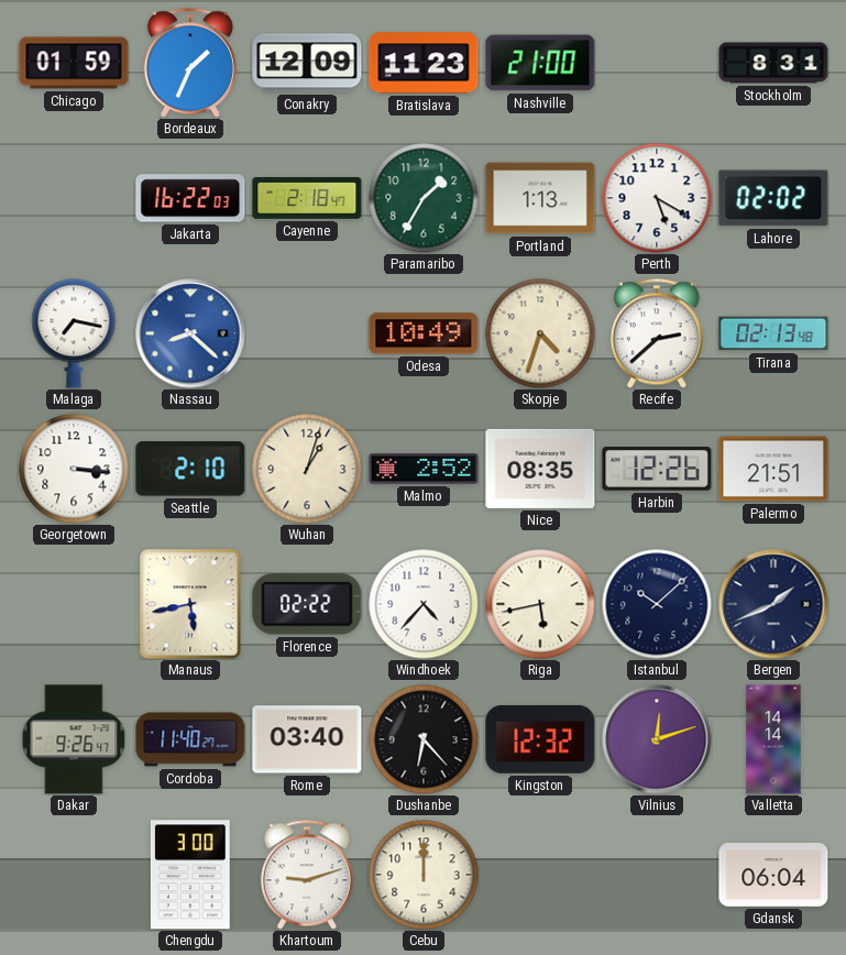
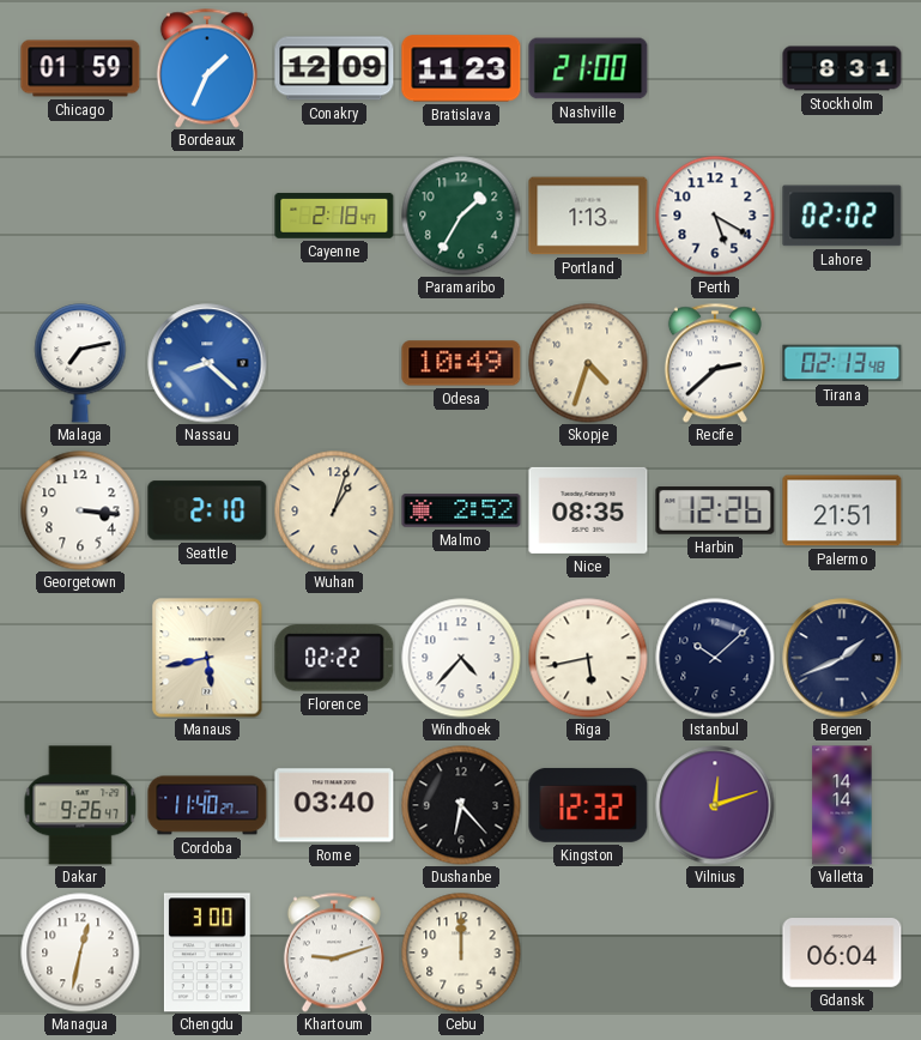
Jakarta: 16:22 -> none (190, 198)
Malaga: 7:17 -> 7:13 (80, 363)
Managua: none -> 12:32 (80, 953)
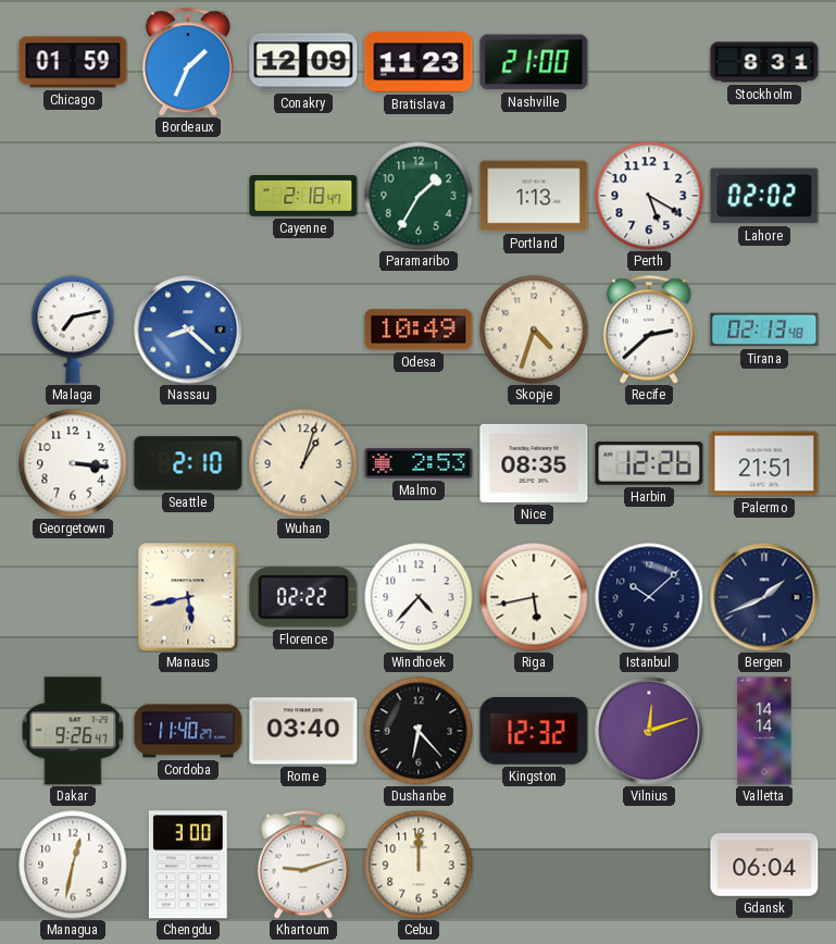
Malmo: 2:52 -> 2:53 (419, 463)
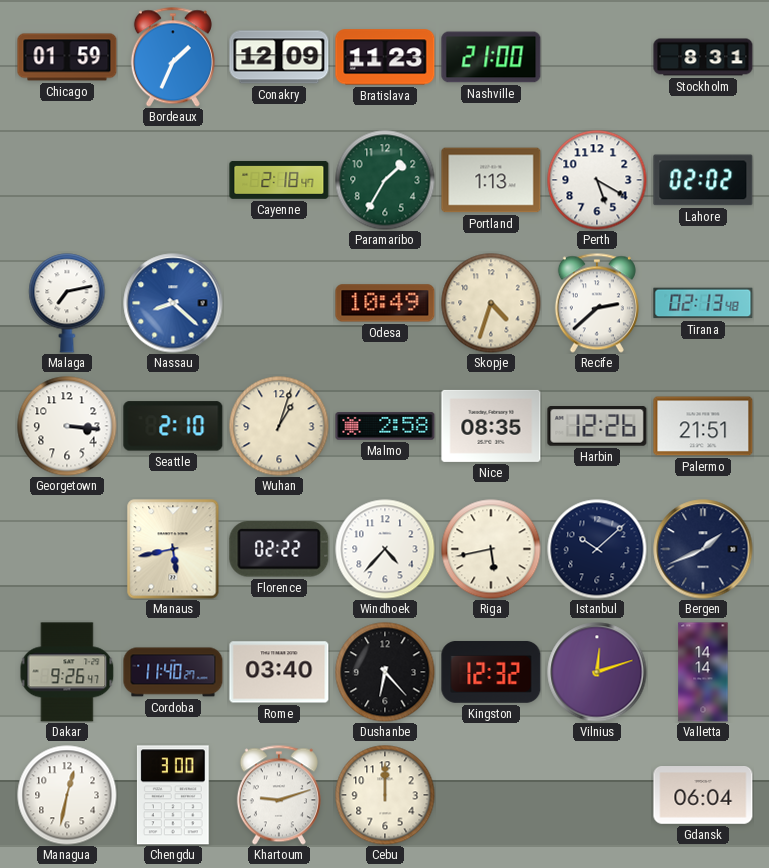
Malmo: 2:53 -> 2:58 (385, 426)
